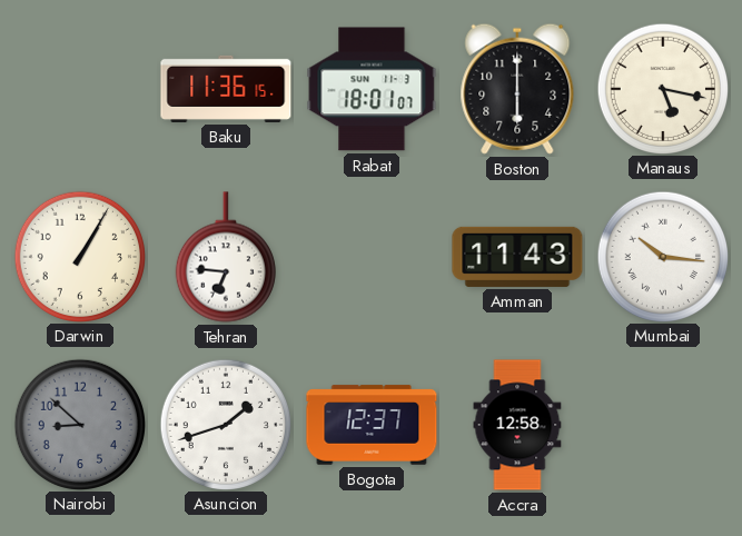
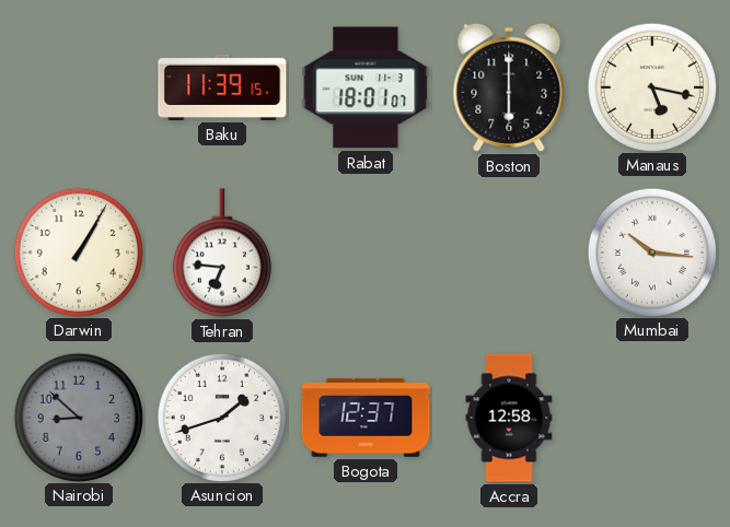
Baku: 11:36 -> 11:39 (222, 87)
Amman: 11:43 -> none (517, 257)
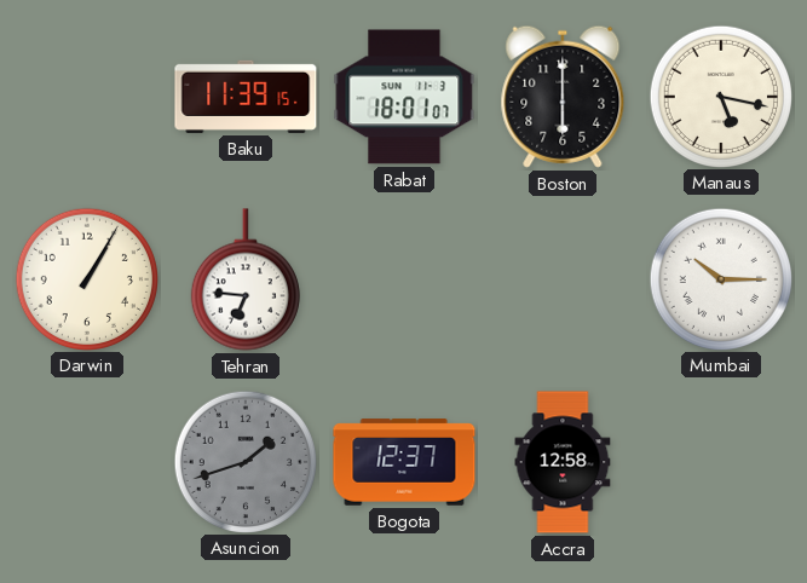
Mumbai: 10:16 -> 10:15 (720, 278)
Nairobi: 8:52 -> none (78, 417)
Asuncion dial: white -> grey (244, 461)
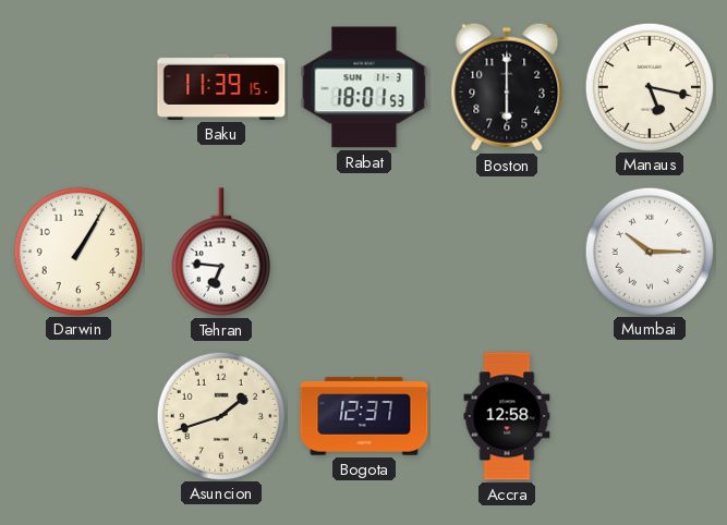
Rabat: 18:01:07 -> 18:01:53 (364, 87)
Asuncion dial: grey -> cream (220, 415)
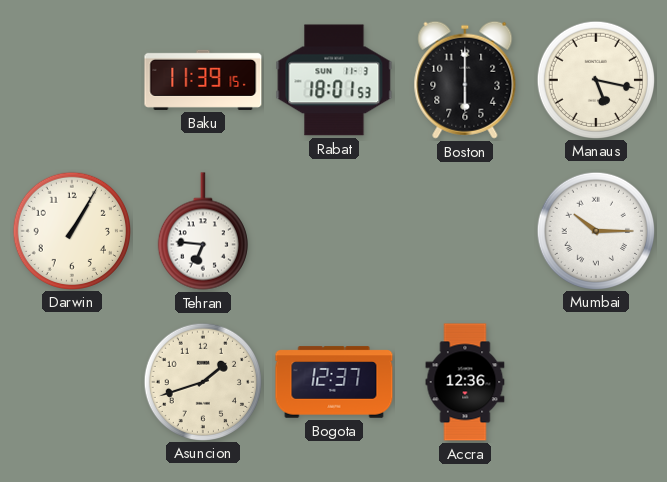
Accra: 12:58 -> 12:36 (465, 382)
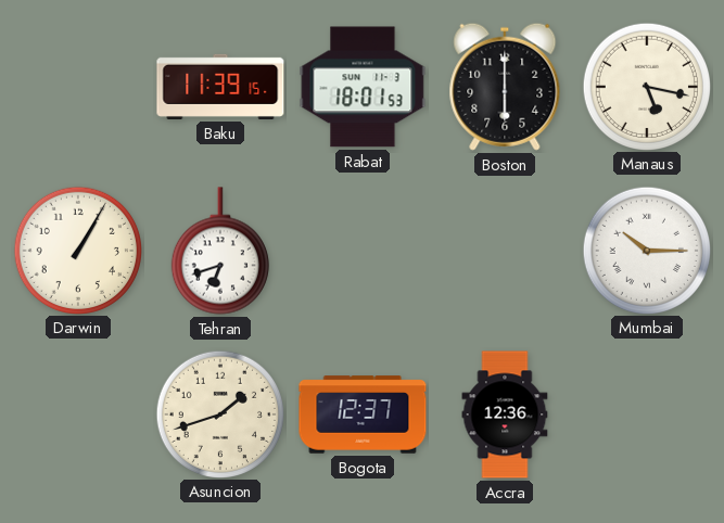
Tehran: 6:46 -> 6:42 (220, 251)
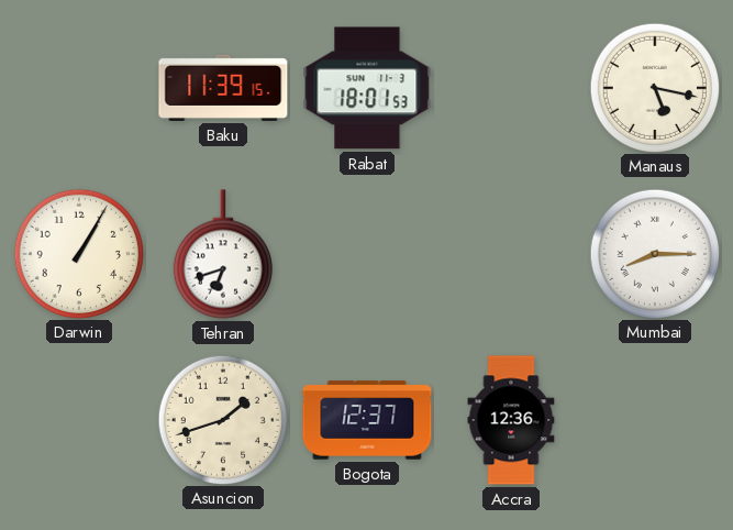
Boston: 6:00 -> none (505, 87)
Mumbai: 10:15 -> 8:15 (654, 253)
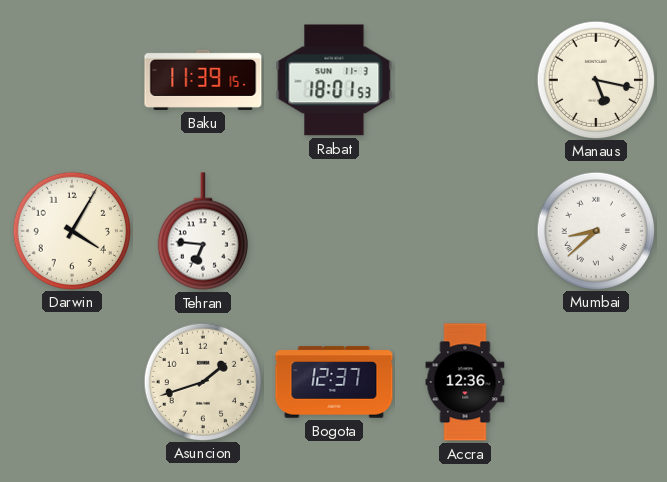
Darwin: 1:05 -> 4:05 (71, 230)
Tehran: 6:42 -> 6:46 (203, 231)
Mumbai: 8:15 -> 8:38 (595, 230)
